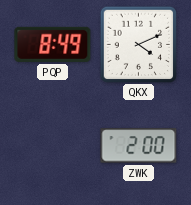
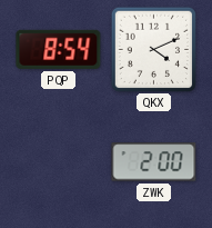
PQP: 8:49 -> 8:54 (59, 49)
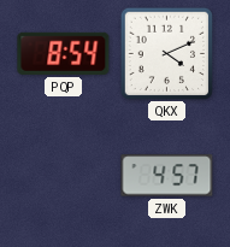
ZWK: 2:00 -> 4:57 (167, 176)
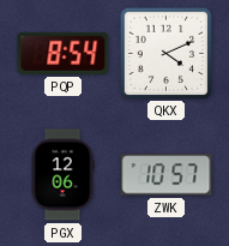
PGX: none -> 12:06 (62, 175)
ZWK: 4:57 -> 10:57 (167, 175)
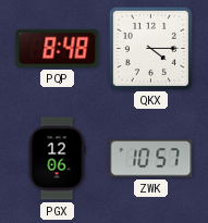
PQP: 8:54 -> 8:48 (58, 48)
QKX: 4:11 -> 4:15 (150, 48)
